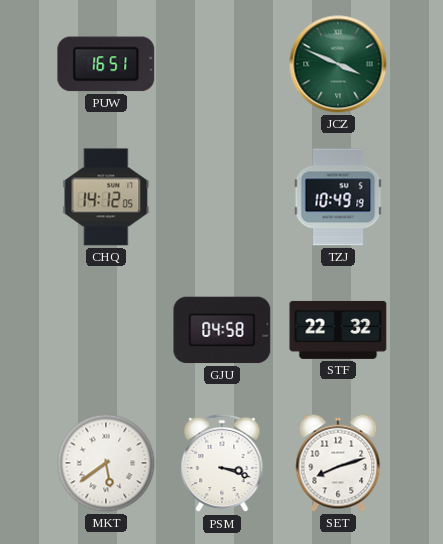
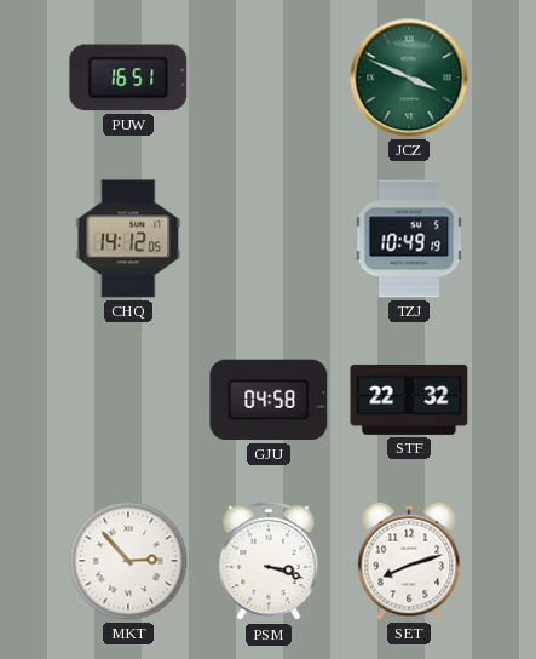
MKT: 5:39 -> 2:53 (128, 561)
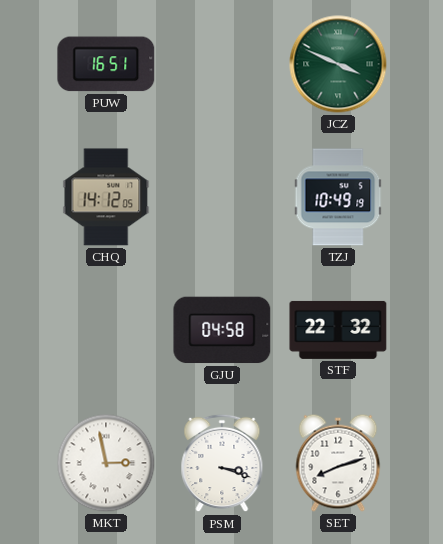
MKT: 2:53 -> 2:58 (106, 463)
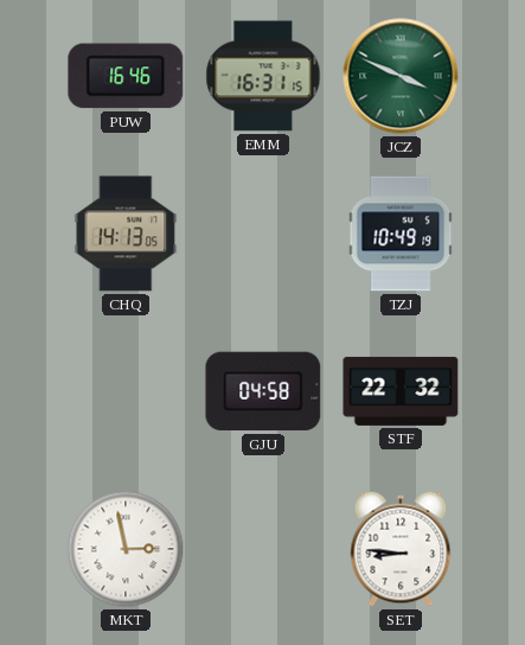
PUW: 16:51 -> 16:46 (126, 76)
EMM: none -> 16:31 (263, 76)
CHQ: 14:12 -> 14:13 (126, 234)
PSM: 3:18 -> none (222, 463)
SET: 8:12 -> 8:46 (401, 549)
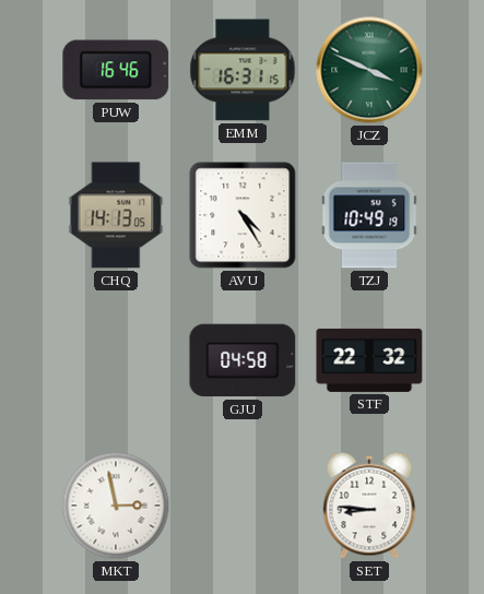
AVU: none -> 4:25 (243, 215)
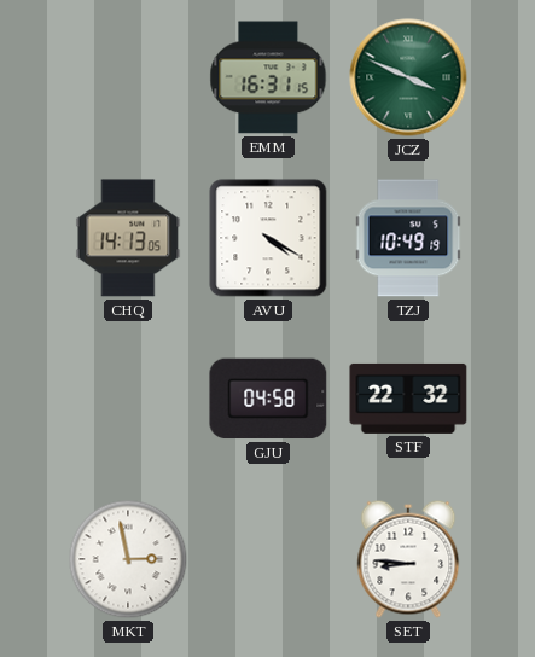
PUW: 16:46 -> none (116, 70)
AVU: 4:25 -> 4:20 (268, 238)
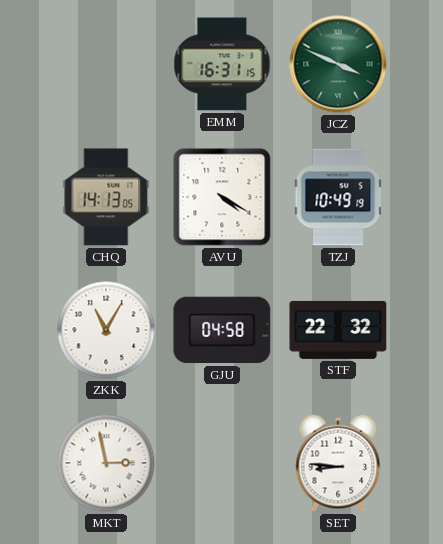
ZKK: none -> 11:05 (106, 330)
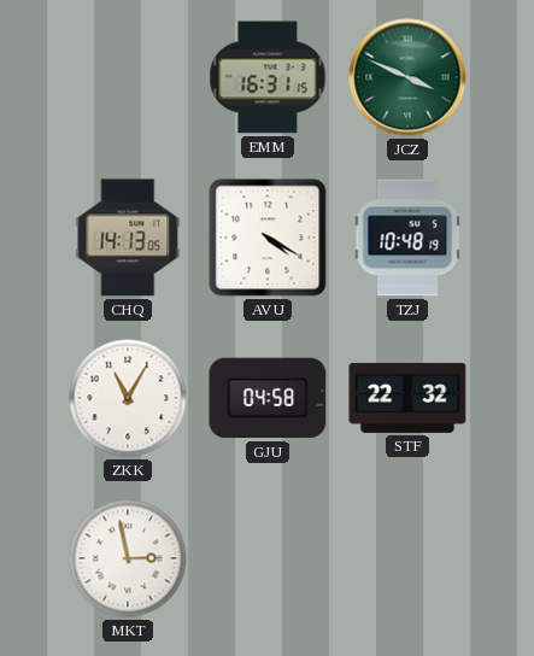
TZJ: 10:49 -> 10:48 (407, 238)
SET: 8:46 -> none (338, 463)
